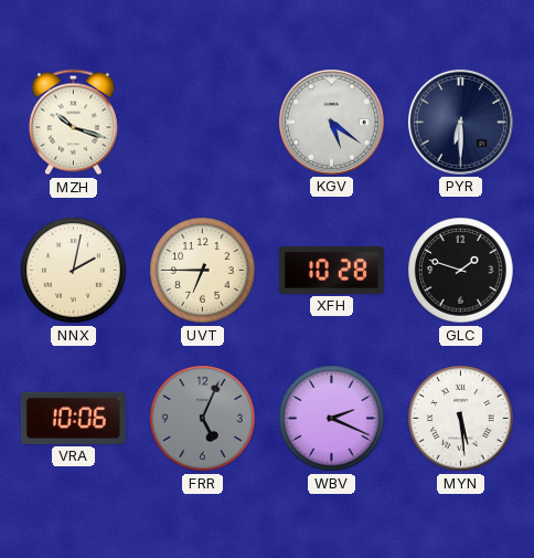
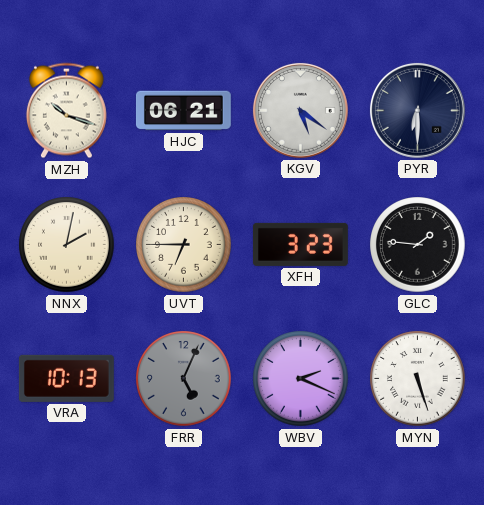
HJC: none -> 06:21 (183, 111)
XFH: 10:28 -> 3:23 (300, 244)
GLC: 1:48 -> 1:46 (418, 245)
VRA: 10:06 -> 10:13 (66, 378)
MYN: 5:29 -> 5:27 (418, 379)
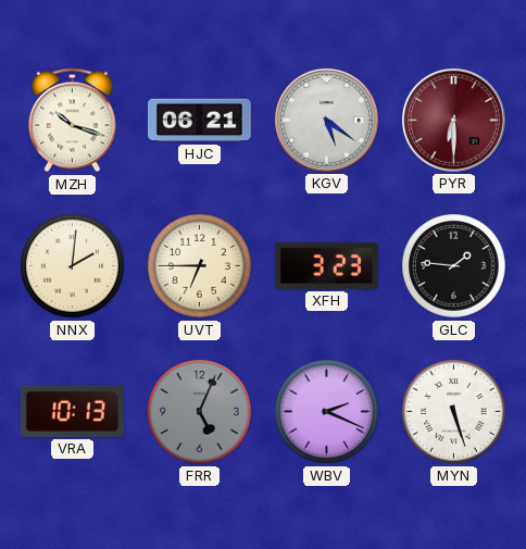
PYR dial: navy -> burgundy (453, 120)
NNX: 2:02 -> 2:01 (73, 266)
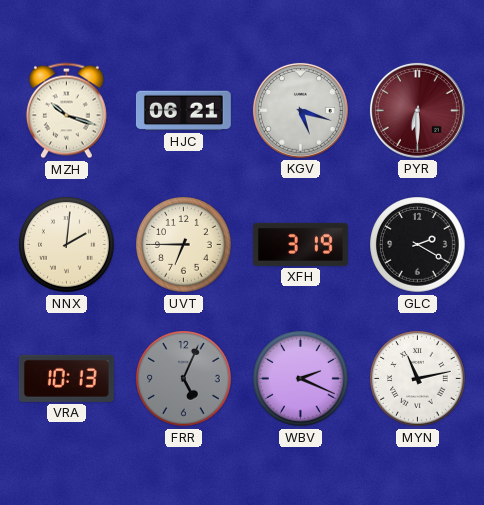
KGV: 5:21 -> 5:18 (300, 110)
XFH: 3:23 -> 3:19 (300, 244)
GLC: 1:46 -> 2:20 (418, 245)
MYN: 5:27 -> 11:13 (418, 379)
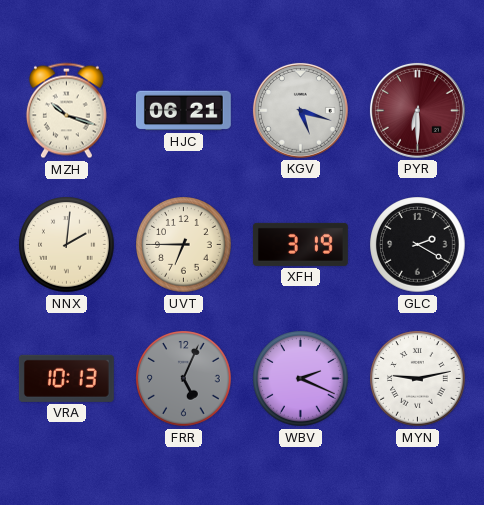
MYN: 11:13 -> 9:13 (418, 379)
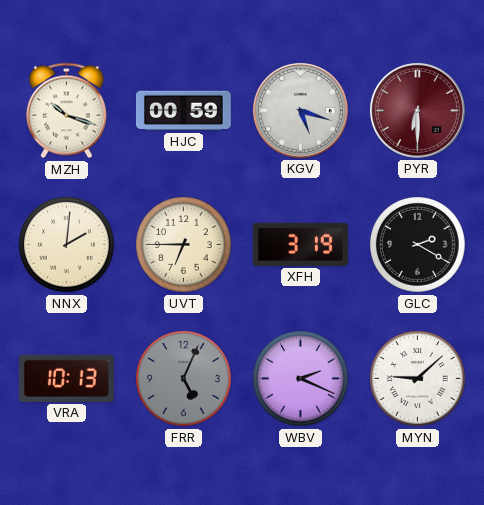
HJC: 06:21 -> 00:59 (183, 111)
MYN: 9:13 -> 9:08 (418, 379)
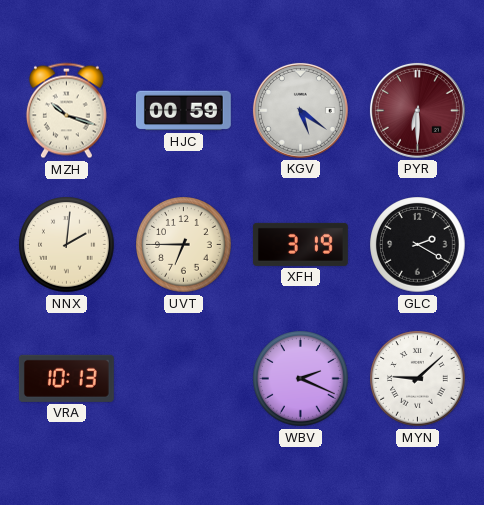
KGV: 5:18 -> 5:21 (300, 110)
FRR: 5:04 -> none (184, 379)
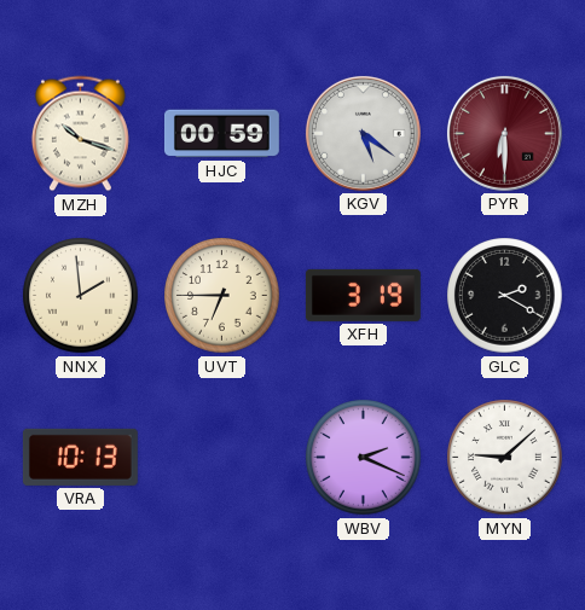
NNX: 2:01 -> 1:59 (81, 296)
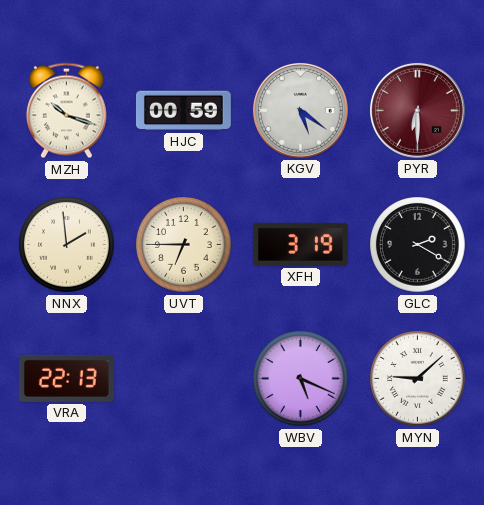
VRA: 10:13 -> 22:13 (66, 378)
WBV: 2:19 -> 5:19 (301, 379)
